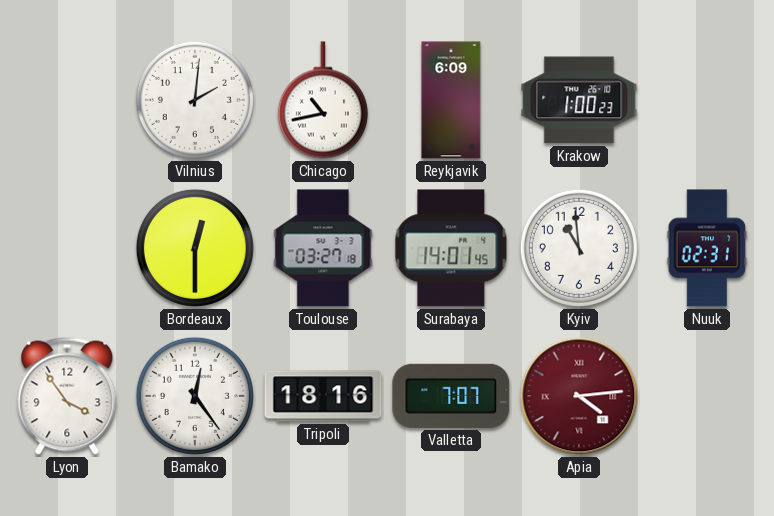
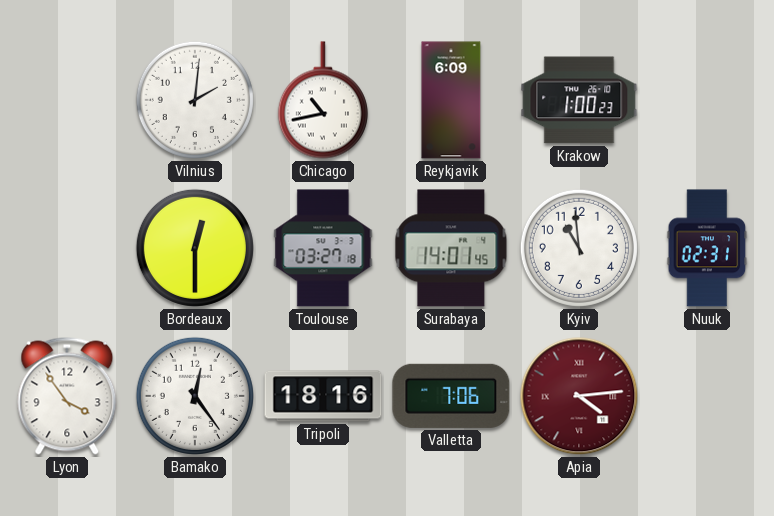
Valletta: 7:07 -> 7:06 (451, 396)
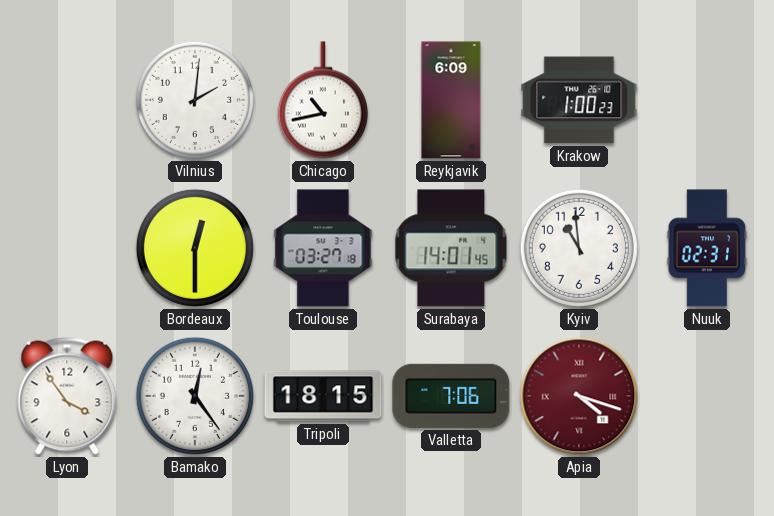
Tripoli: 18:16 -> 18:15 (323, 396)
Apia: 4:14 -> 4:18 (579, 396)
